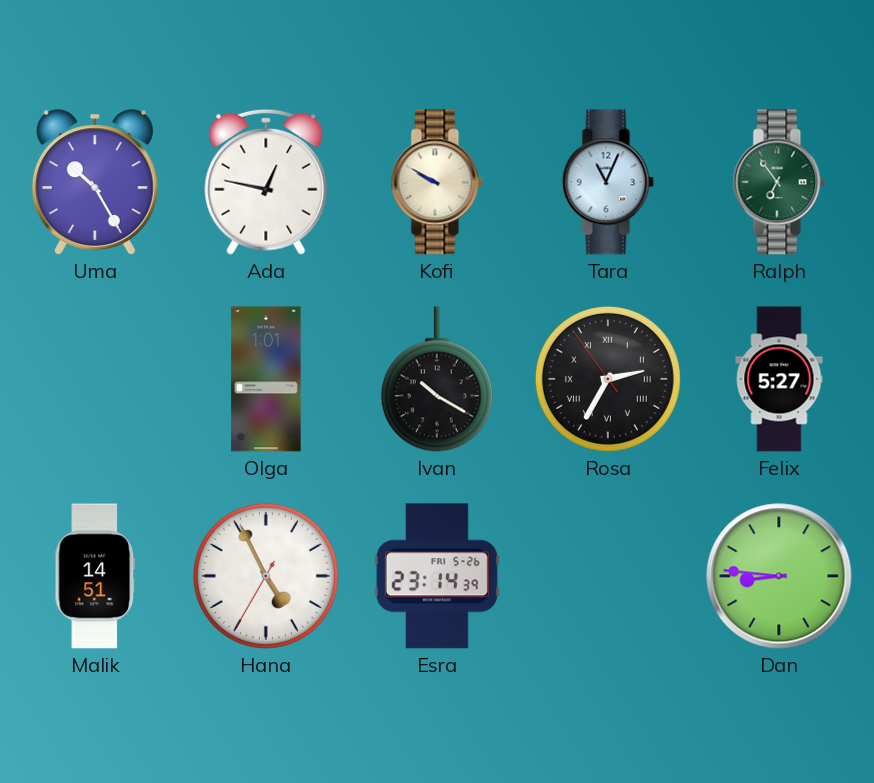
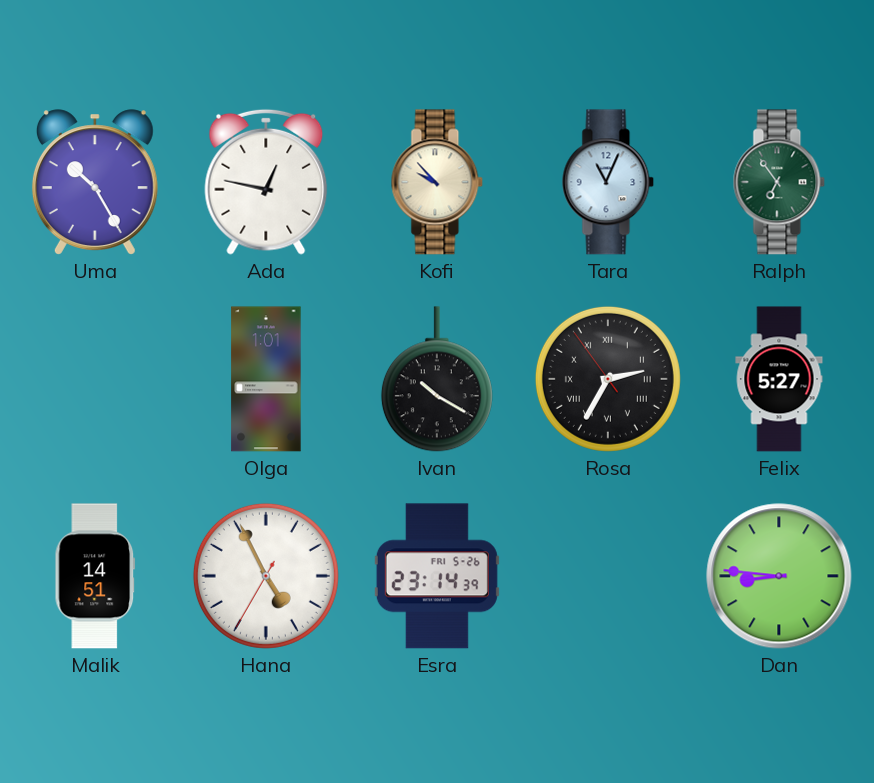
Kofi: 9:50 -> 9:53 (437, 182)
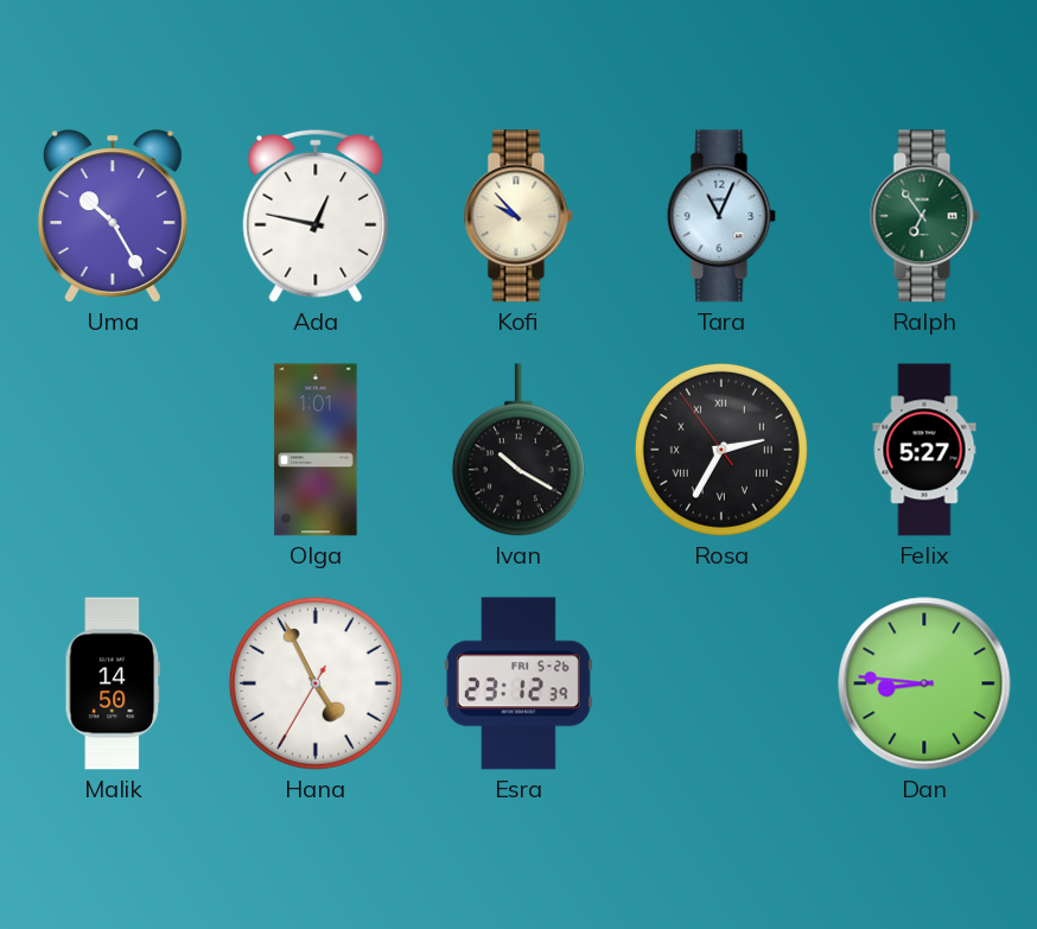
Malik: 14:51 -> 14:50 (113, 683)
Esra: 23:14 -> 23:12 (518, 683)
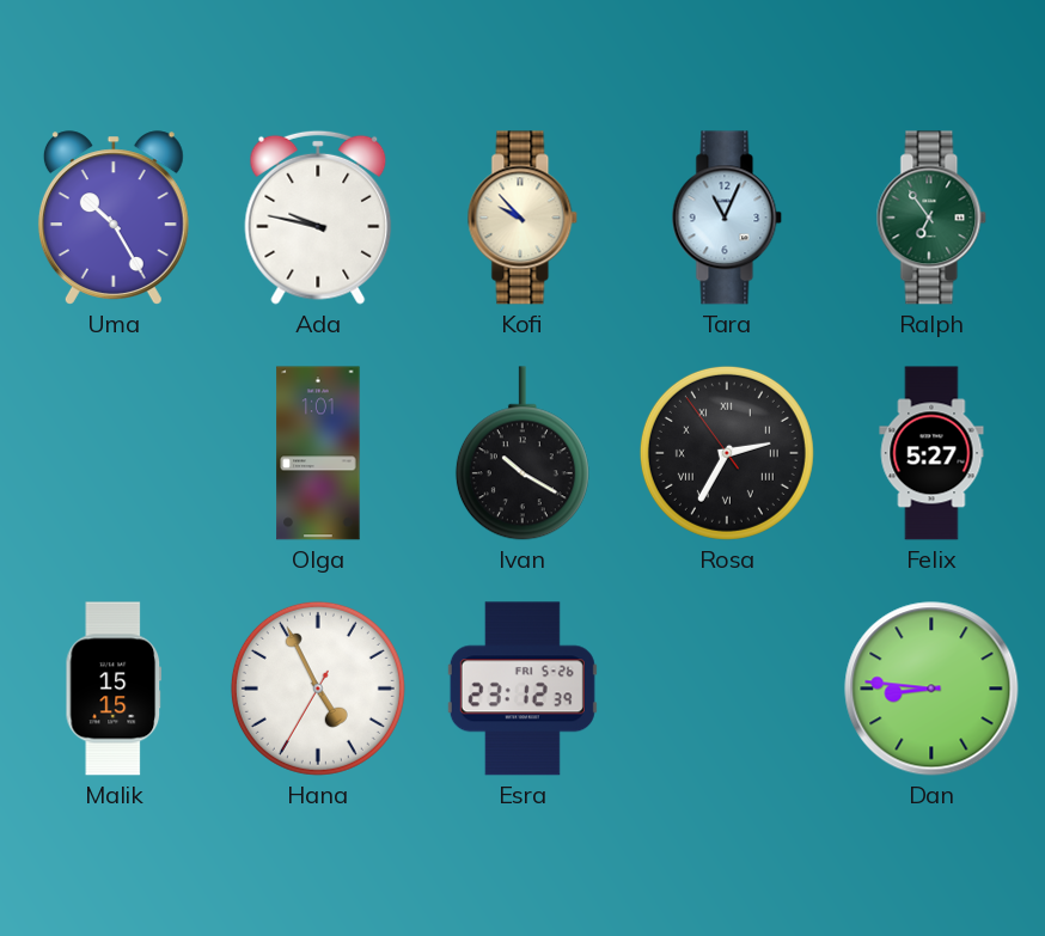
Ada: 12:47 -> 9:47 (318, 218)
Malik: 14:50 -> 15:15 (114, 689)
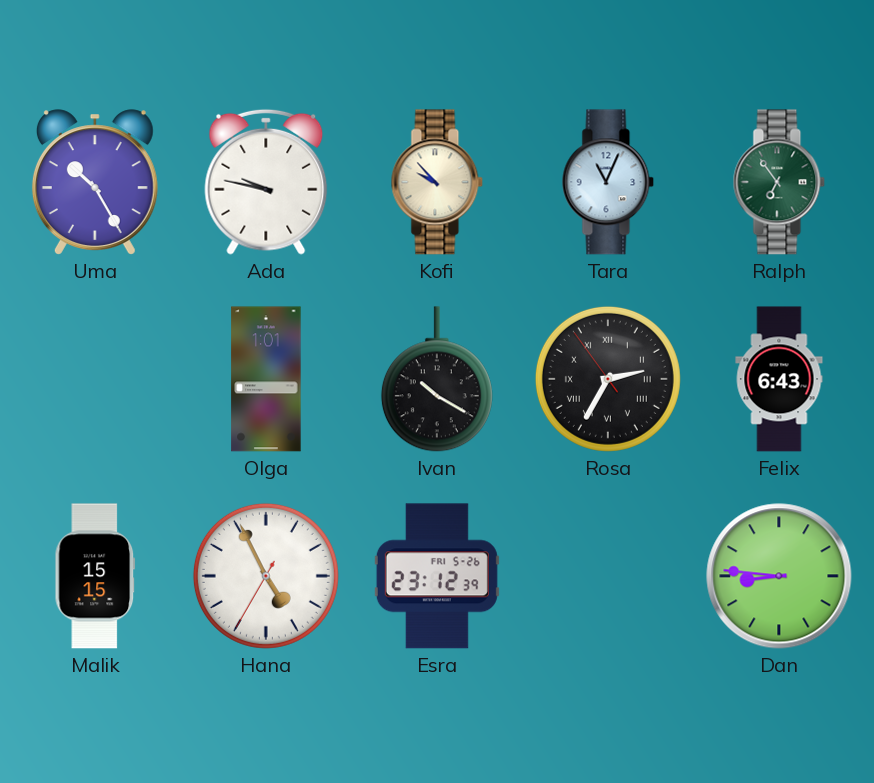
Felix: 5:27 -> 6:43 (779, 379)
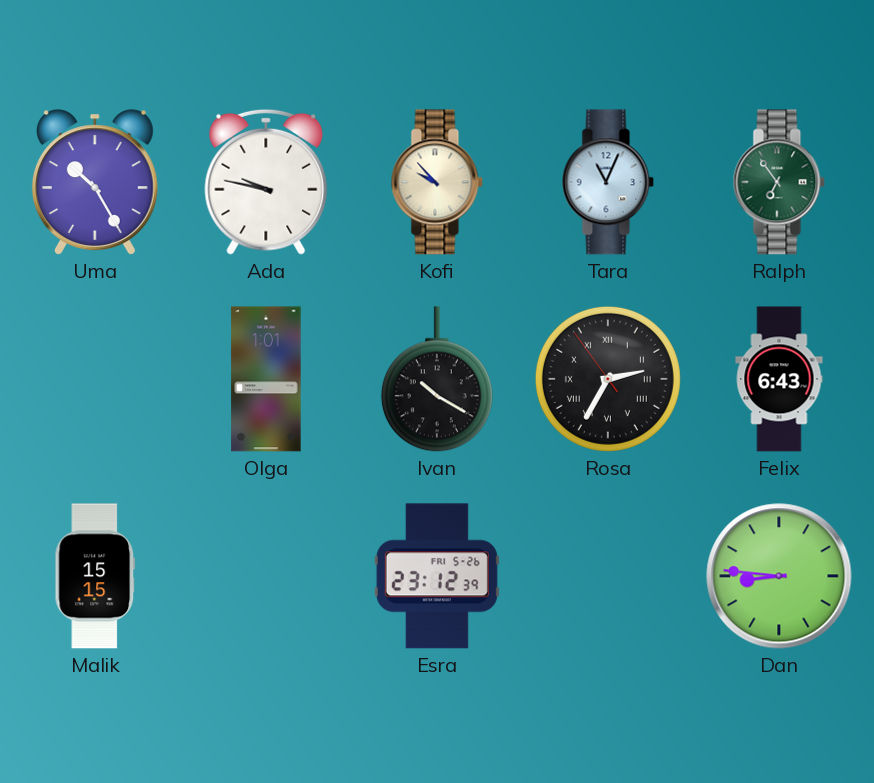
Hana: 4:55 -> none (266, 576)
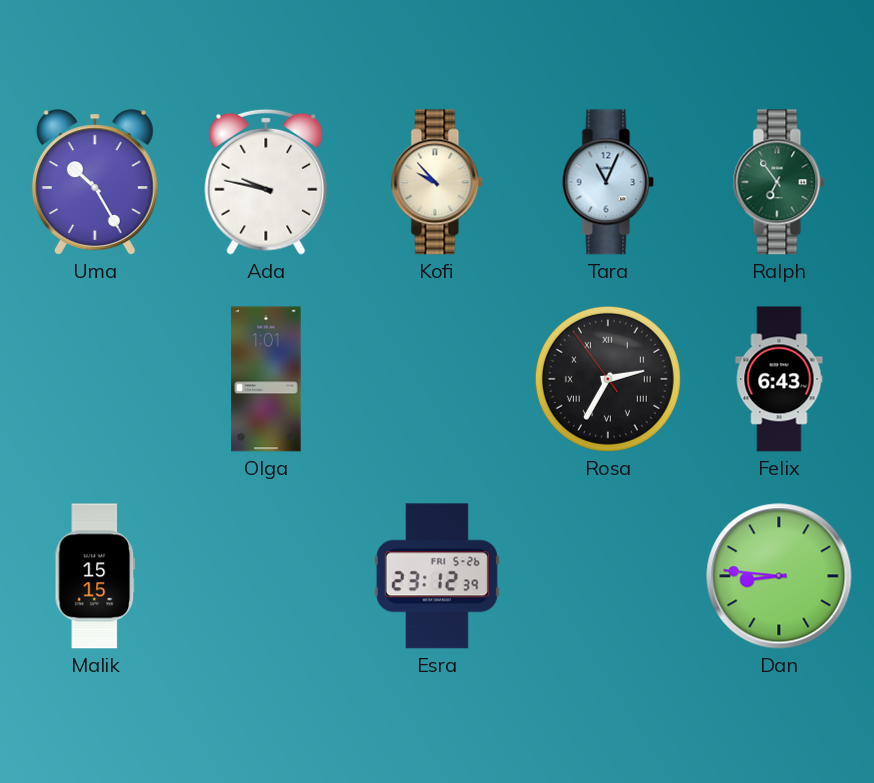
Ivan: 10:20 -> none (437, 379)
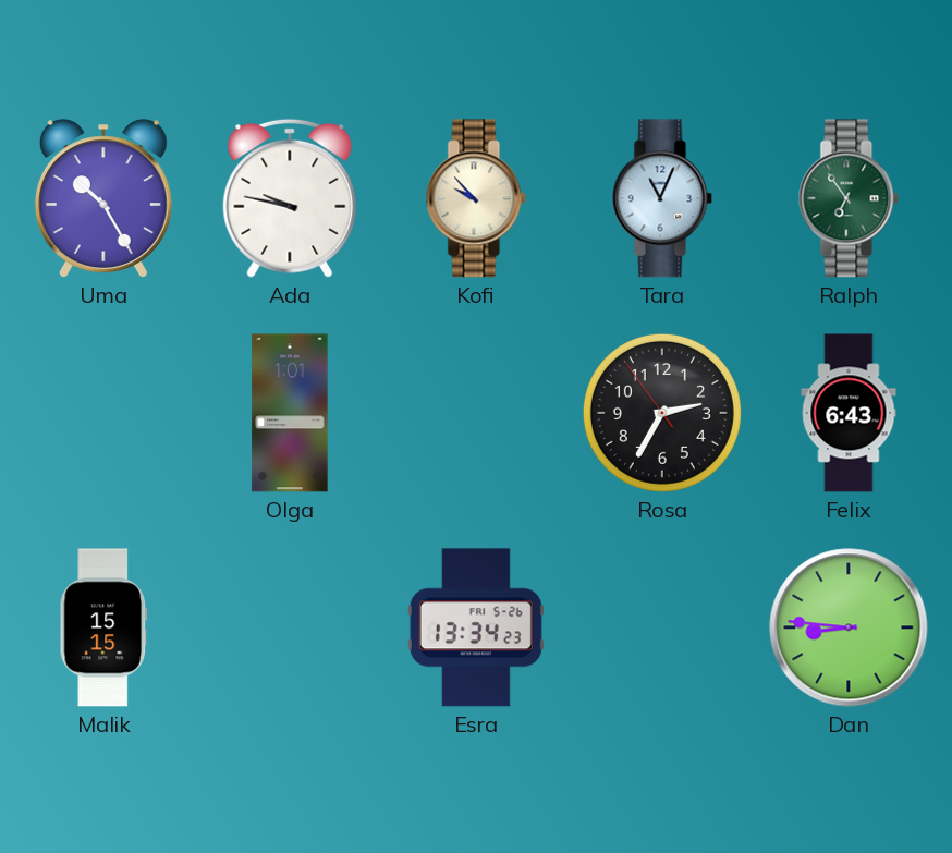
Rosa numerals: Roman -> Arabic (662, 413)
Esra: 23:12 -> 13:34 (476, 627)
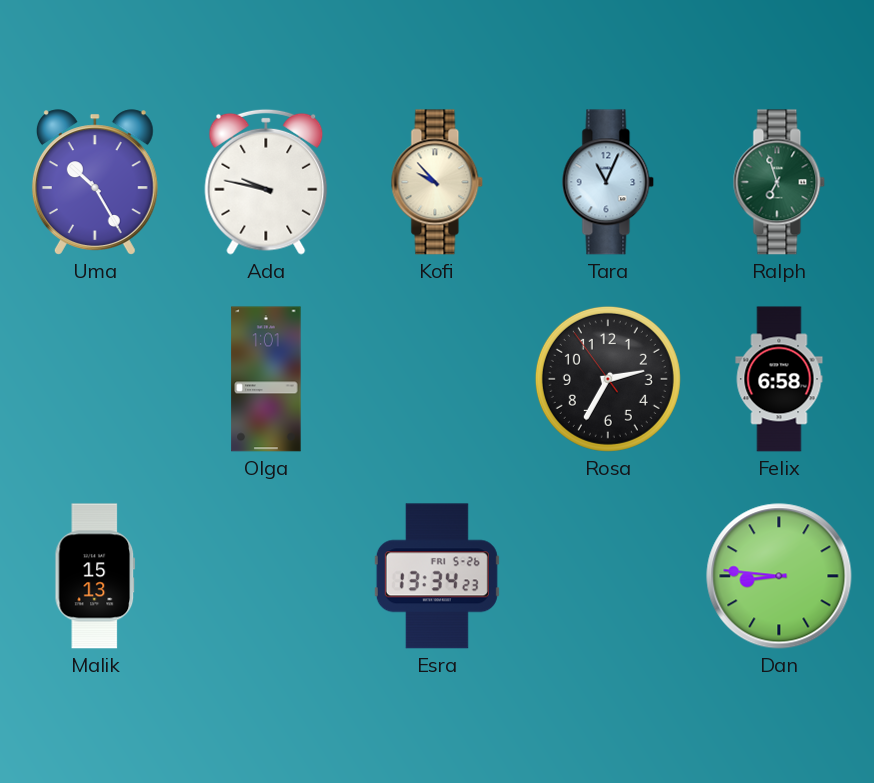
Ralph: 6:54 -> 6:57 (779, 182)
Felix: 6:43 -> 6:58 (779, 379)
Malik: 15:15 -> 15:13 (95, 576)
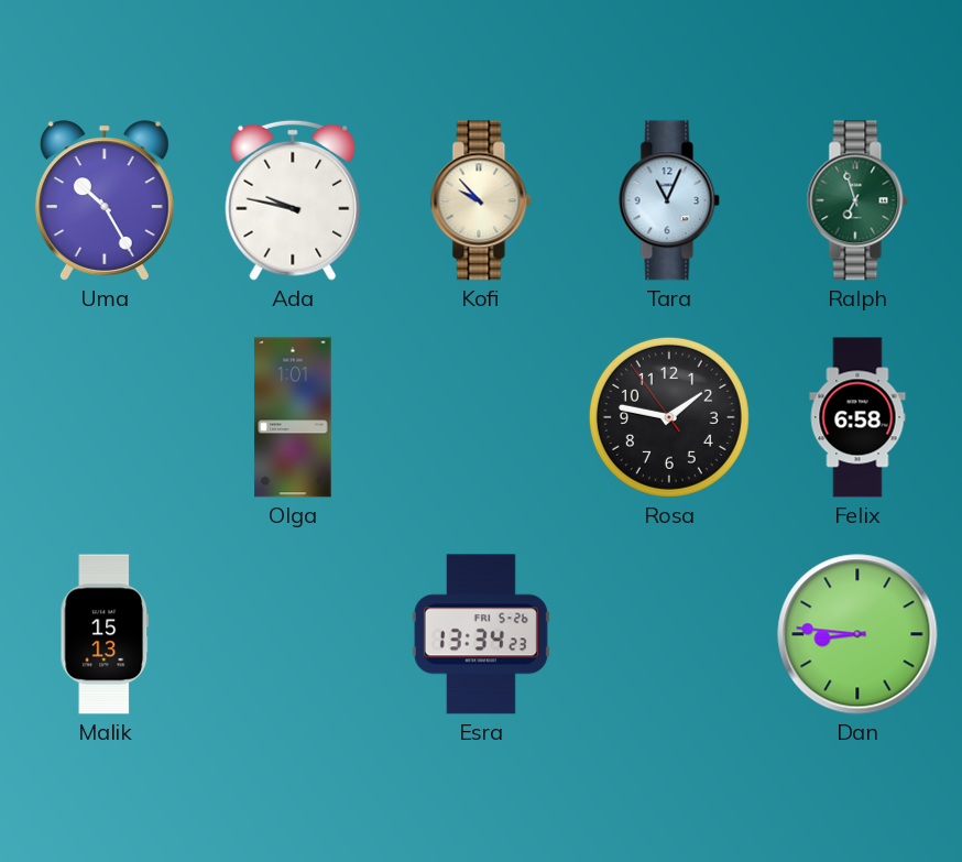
Rosa: 2:34 -> 1:46 (669, 417)
